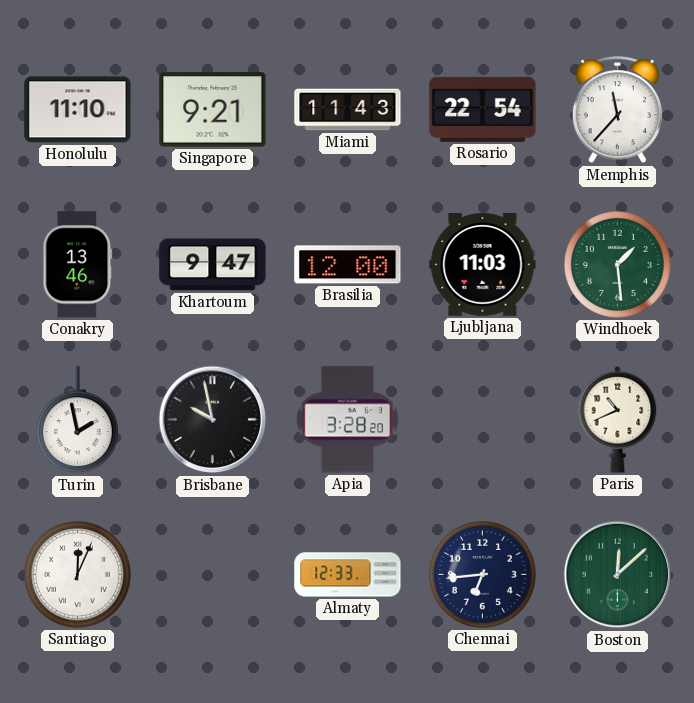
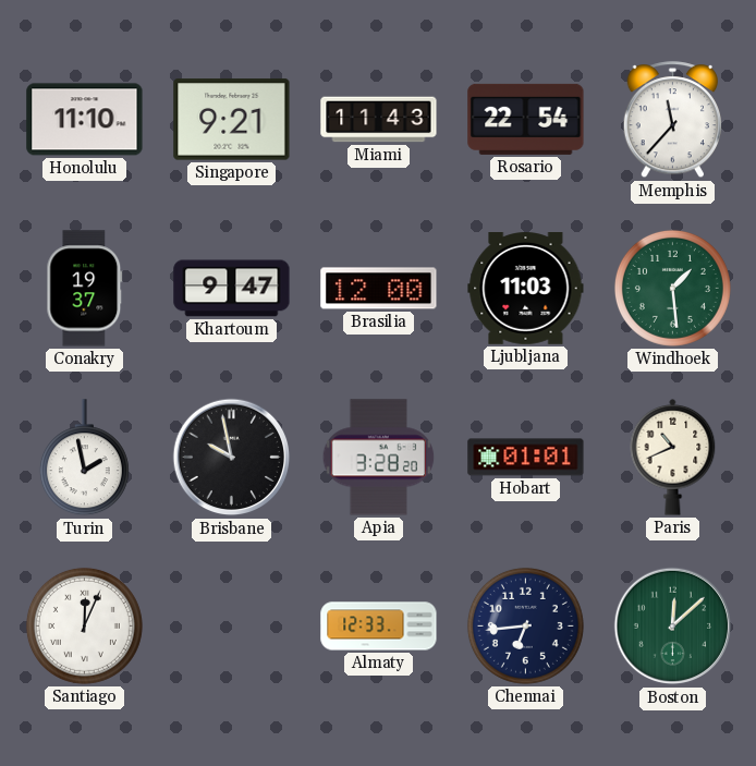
Conakry: 13:46 -> 19:37 (85, 289)
Hobart: none -> 01:01 (526, 458)
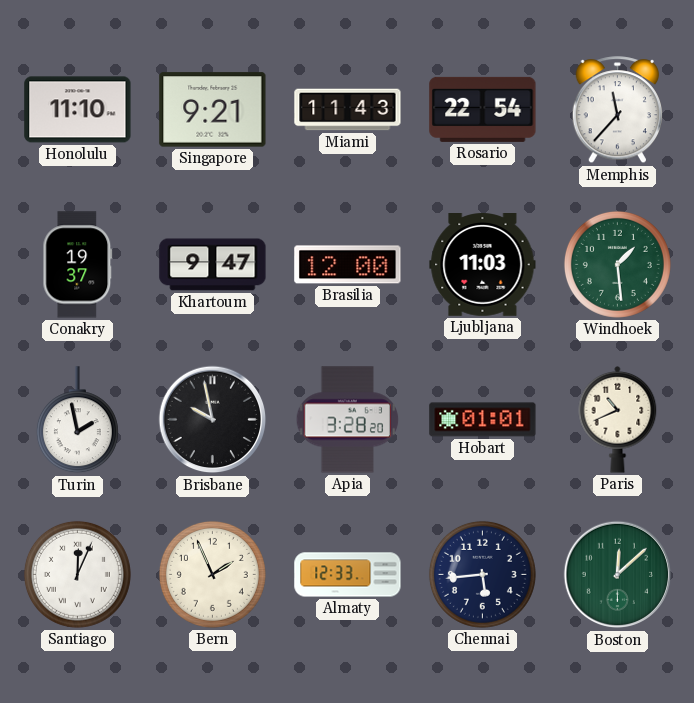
Bern: none -> 1:56 (212, 574)
Chennai: 6:44 -> 5:44 (482, 574)
